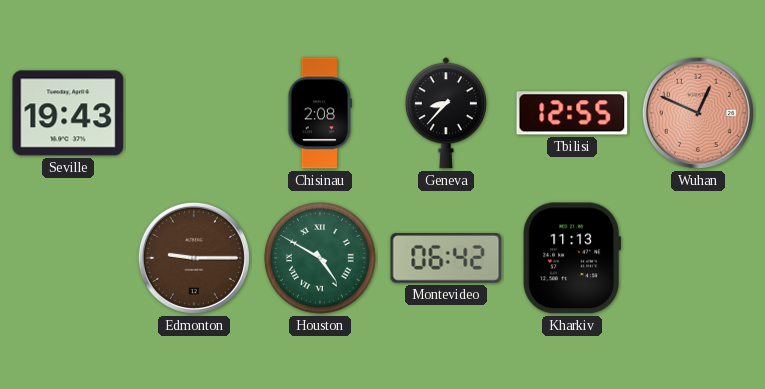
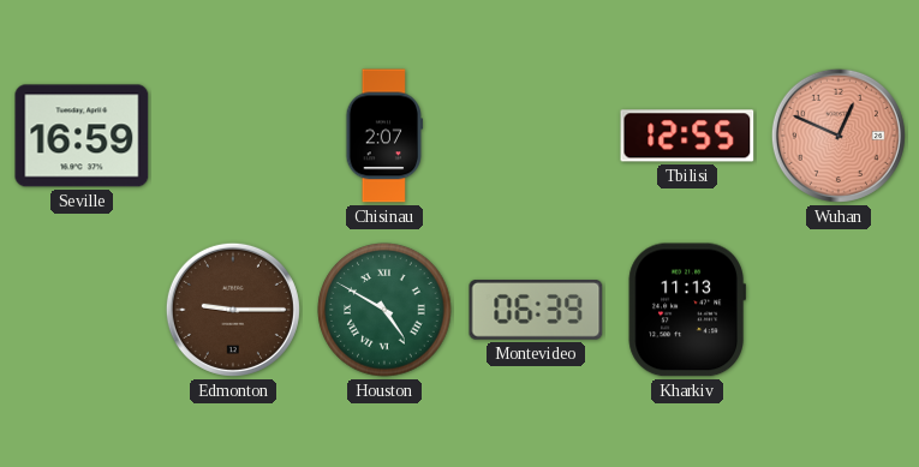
Seville: 19:43 -> 16:59 (82, 136)
Chisinau: 2:08 -> 2:07 (383, 136)
Geneva: 8:37 -> none (446, 113)
Montevideo: 06:42 -> 06:39 (536, 311)
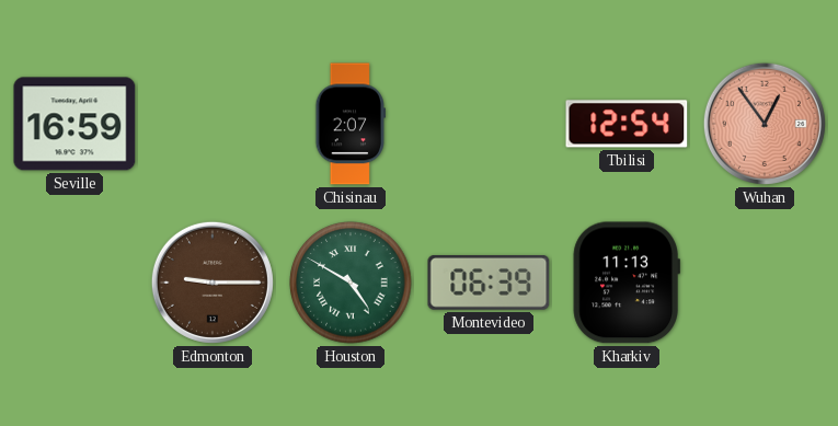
Tbilisi: 12:55 -> 12:54 (627, 124)
Wuhan: 12:49 -> 12:54 (765, 124)
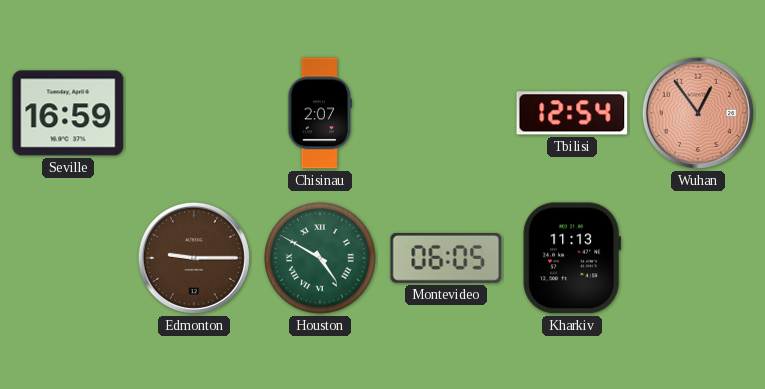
Montevideo: 06:39 -> 06:05 (446, 259)
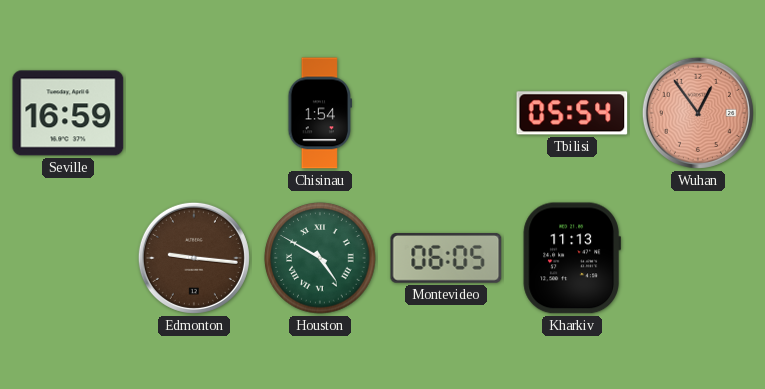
Chisinau: 2:07 -> 1:54 (319, 113)
Tbilisi: 12:54 -> 05:54 (572, 113)
Edmonton: 9:15 -> 9:16 (194, 258)
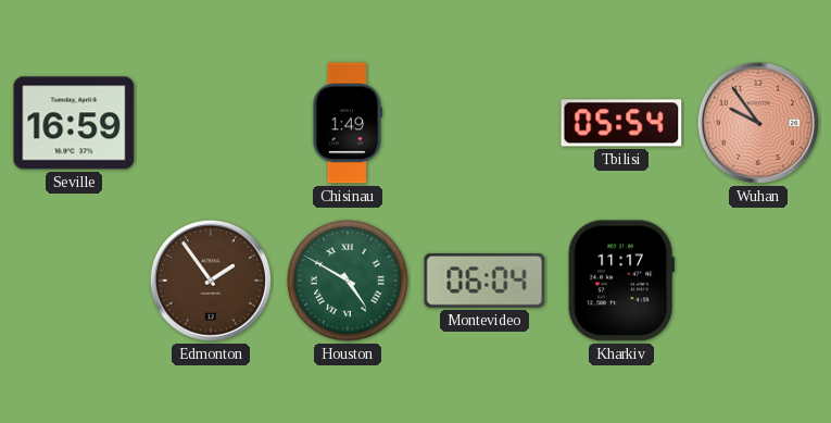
Chisinau: 1:54 -> 1:49 (347, 123)
Wuhan: 12:54 -> 9:54 (758, 123)
Edmonton: 9:16 -> 1:54 (211, 281)
Montevideo: 06:05 -> 06:04 (484, 282)
Kharkiv: 11:13 -> 11:17 (621, 281)
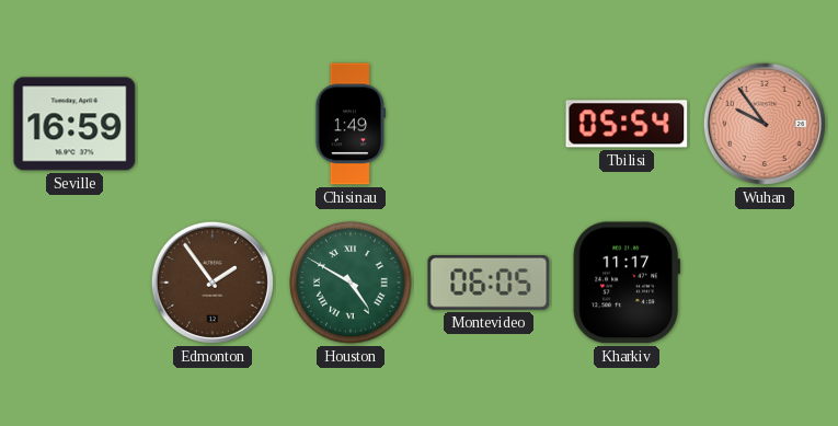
Montevideo: 06:04 -> 06:05 (489, 284)
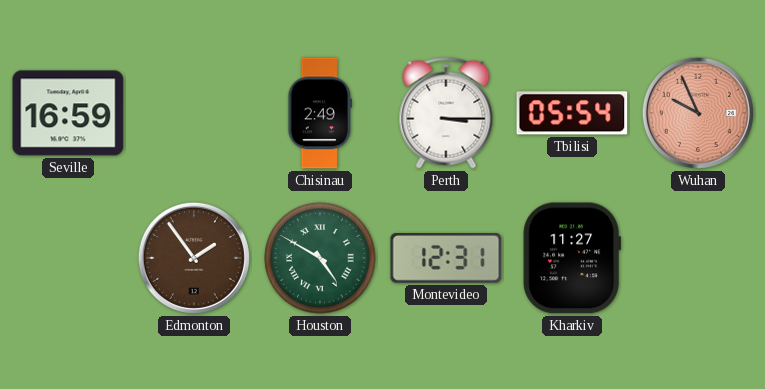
Chisinau: 1:49 -> 2:49 (319, 113)
Perth: none -> 3:15 (446, 113)
Wuhan: 9:54 -> 9:56 (698, 113)
Montevideo: 06:05 -> 12:31 (446, 259)
Kharkiv: 11:17 -> 11:27 (572, 258)
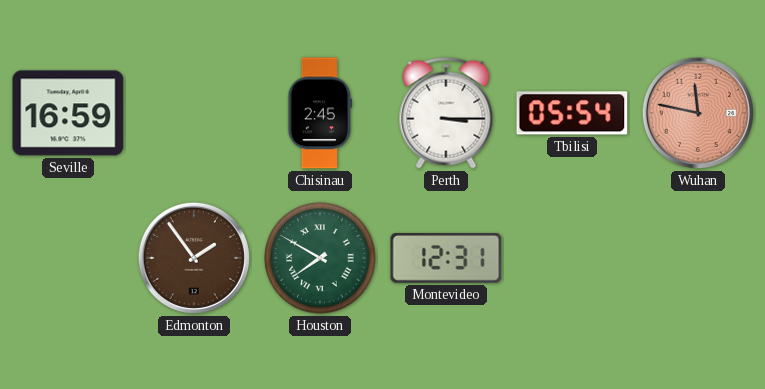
Chisinau: 2:49 -> 2:45 (319, 113)
Wuhan: 9:56 -> 11:47 (698, 113)
Houston: 4:50 -> 7:50 (320, 258)
Kharkiv: 11:27 -> none (572, 258)
